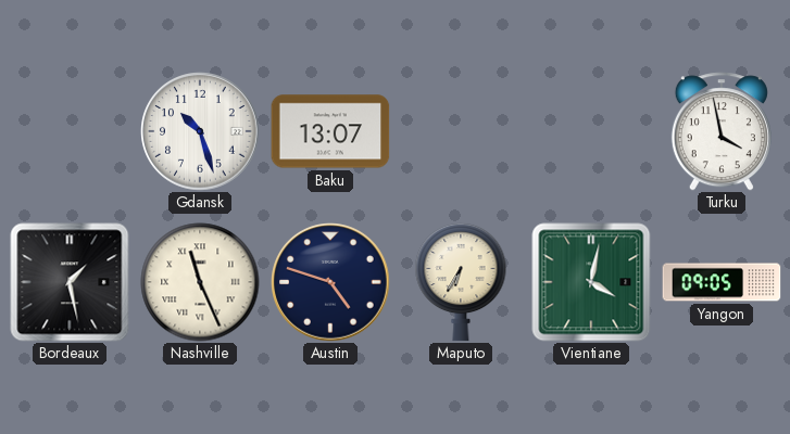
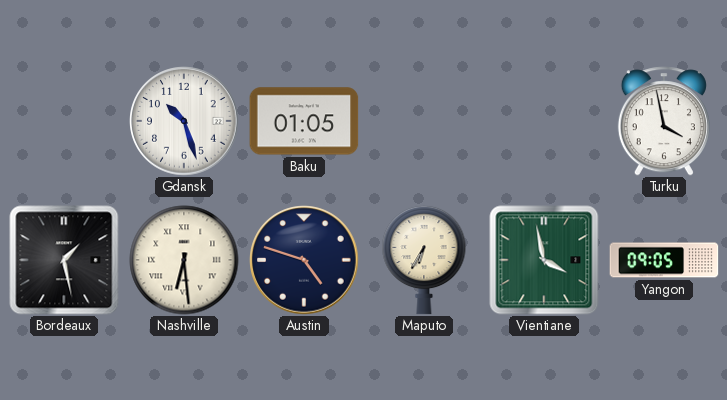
Baku: 13:07 -> 01:05 (304, 121)
Nashville: 11:26 -> 6:29 (184, 260)
Vientiane: 4:02 -> 3:58 (544, 260)
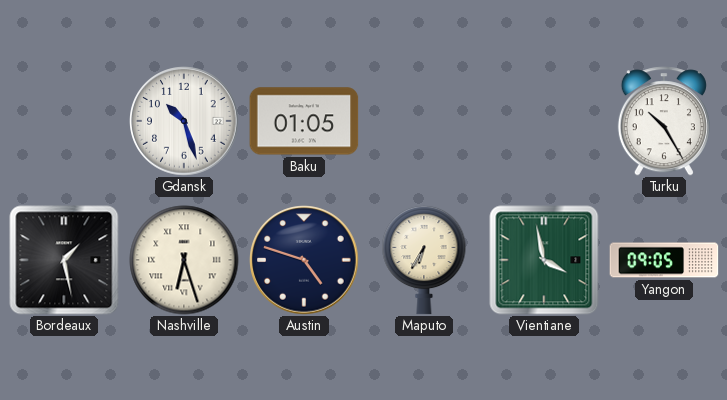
Turku: 3:58 -> 10:25 (664, 121)
Nashville: 6:29 -> 6:27 (184, 260)
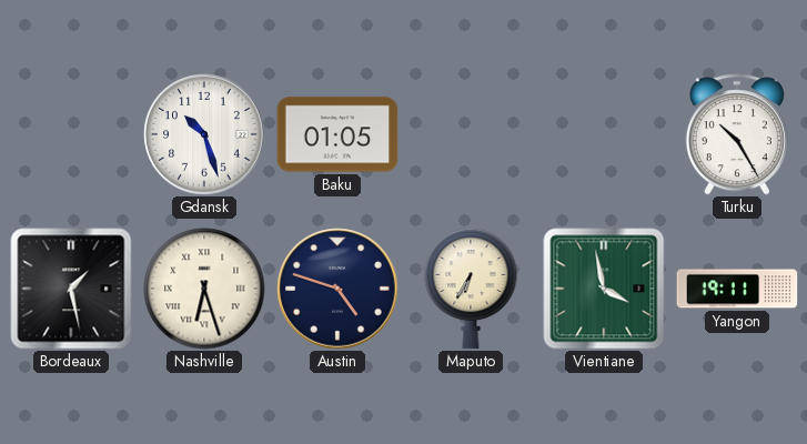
Yangon: 09:05 -> 19:11 (737, 289)
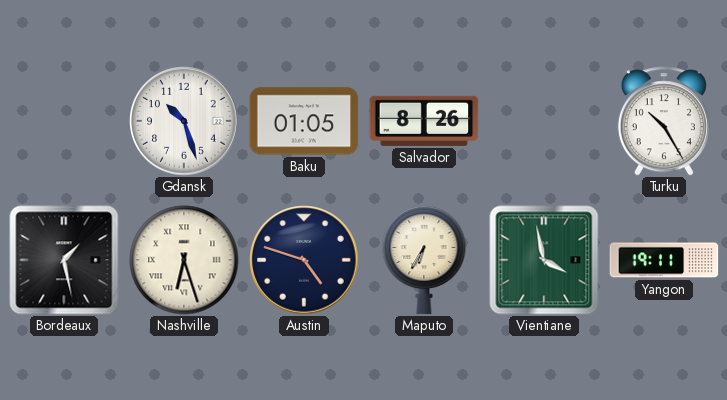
Salvador: none -> 8:26 (424, 121)
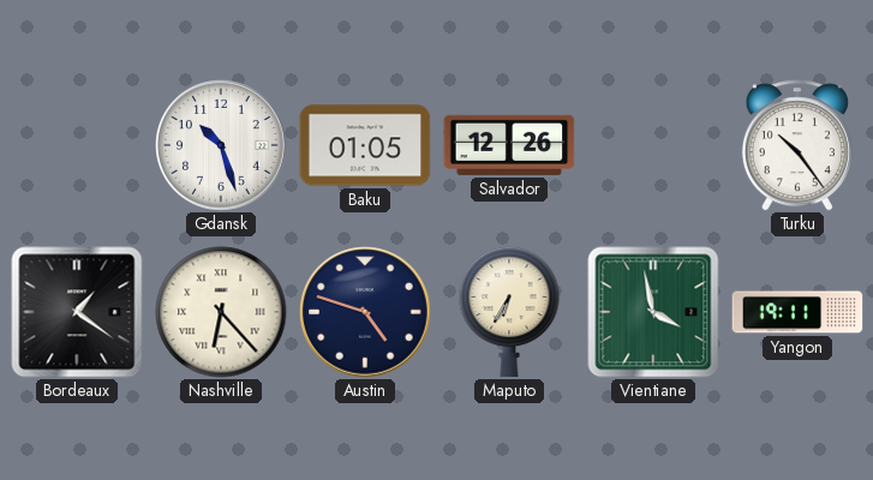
Salvador: 8:26 -> 12:26 (509, 145)
Turku: 10:25 -> 10:24 (797, 145)
Bordeaux: 1:28 -> 1:21 (77, 312)
Nashville: 6:27 -> 6:23 (221, 312)
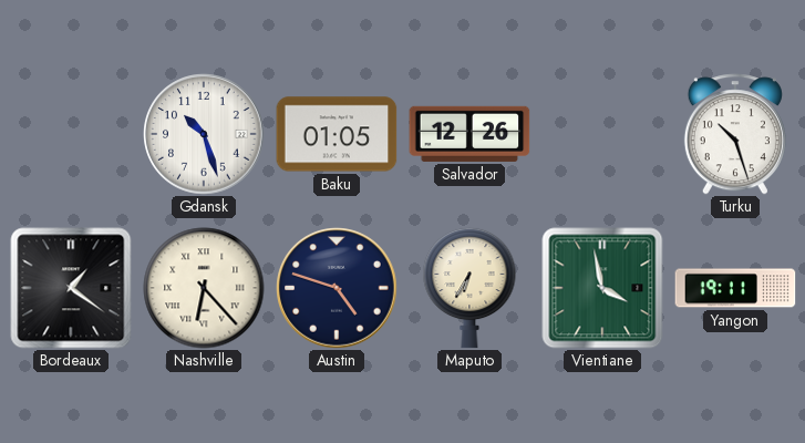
Turku: 10:24 -> 10:27 (735, 134)
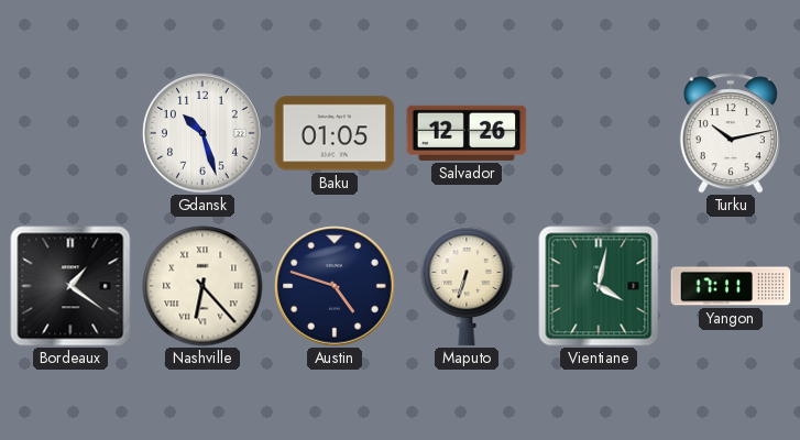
Turku: 10:27 -> 10:13 (731, 133)
Maputo: 6:35 -> 6:33 (467, 286)
Vientiane: 3:58 -> 4:02 (599, 286)
Yangon: 19:11 -> 17:11 (731, 286)
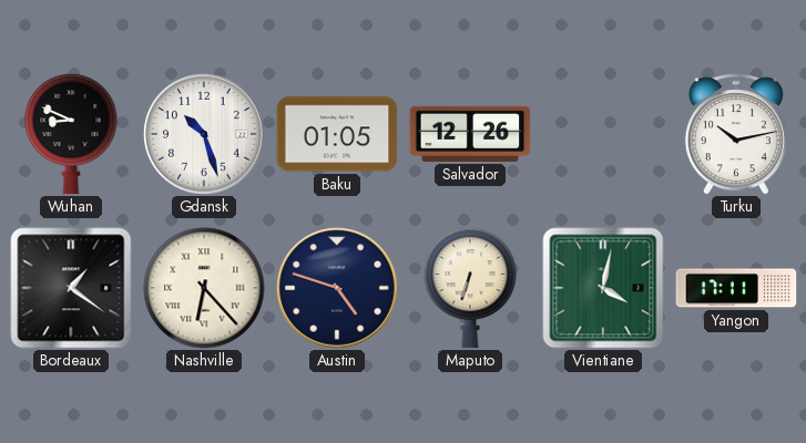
Wuhan: none -> 8:49 (71, 134)
